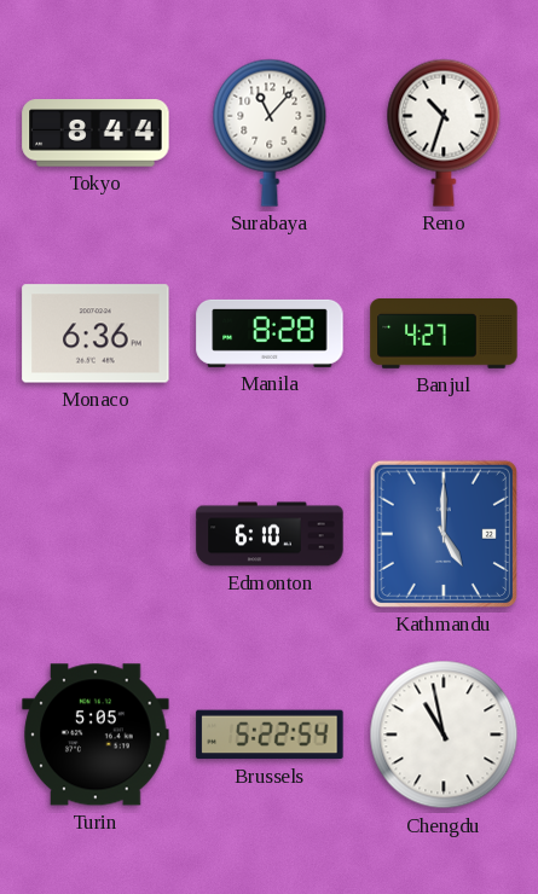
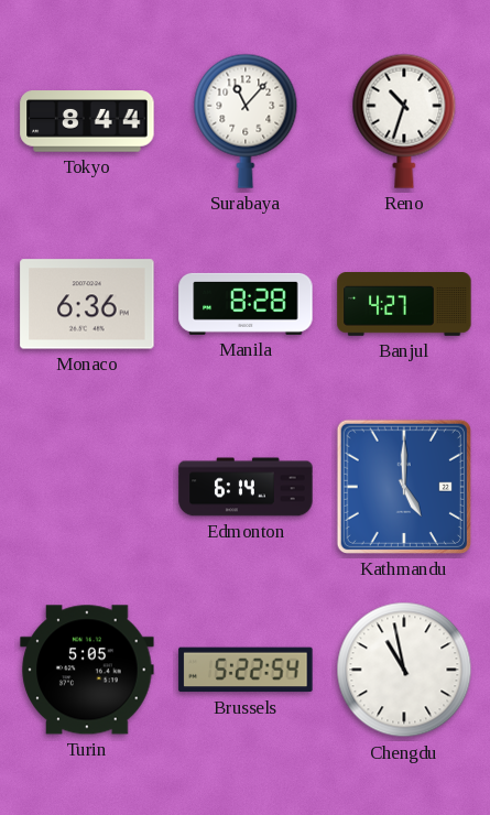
Edmonton: 6:10 -> 6:14 (246, 487)
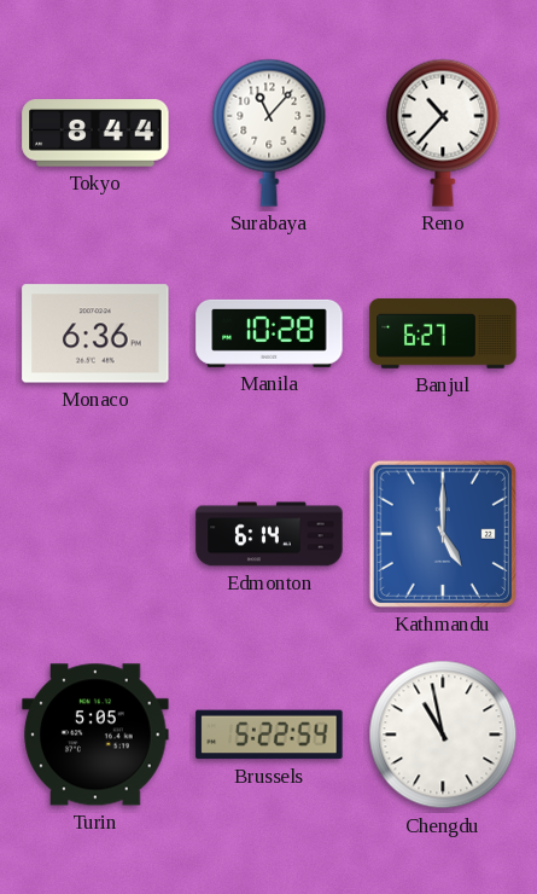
Reno: 10:33 -> 10:37 (443, 133)
Manila: 8:28 -> 10:28 (269, 333)
Banjul: 4:27 -> 6:27 (443, 335)
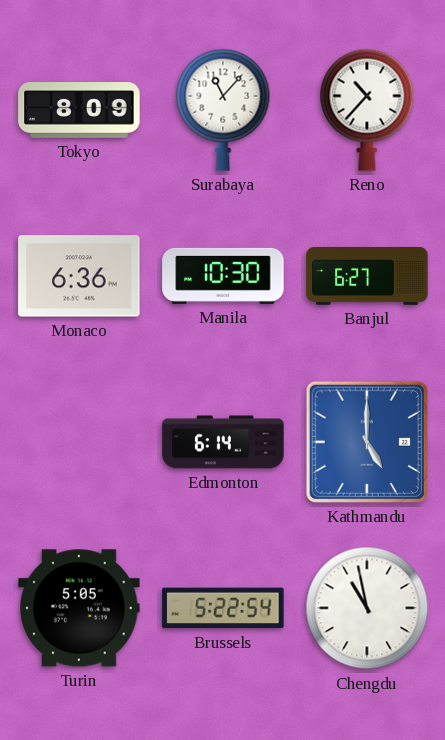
Tokyo: 8:44 -> 8:09 (79, 110)
Manila: 10:28 -> 10:30 (223, 276)
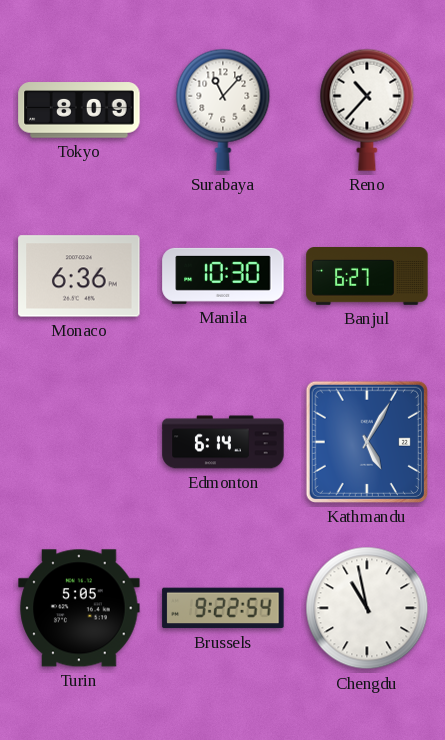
Kathmandu: 5:00 -> 5:05 (367, 442)
Brussels: 5:22 -> 9:22 (223, 608)
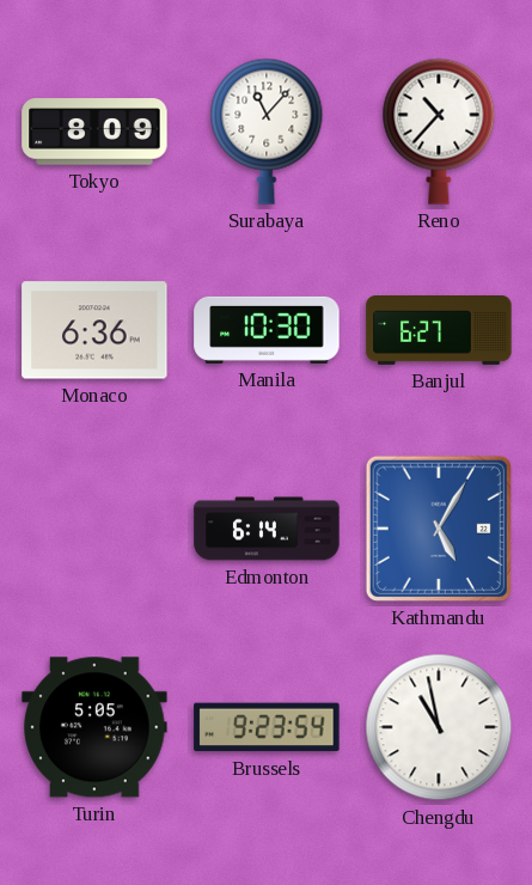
Brussels: 9:22 -> 9:23 (267, 727)
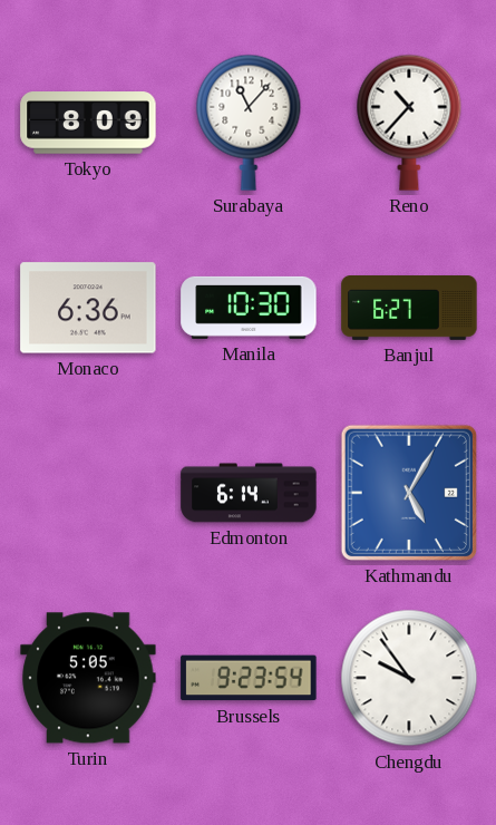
Chengdu: 10:58 -> 9:54 (409, 678)
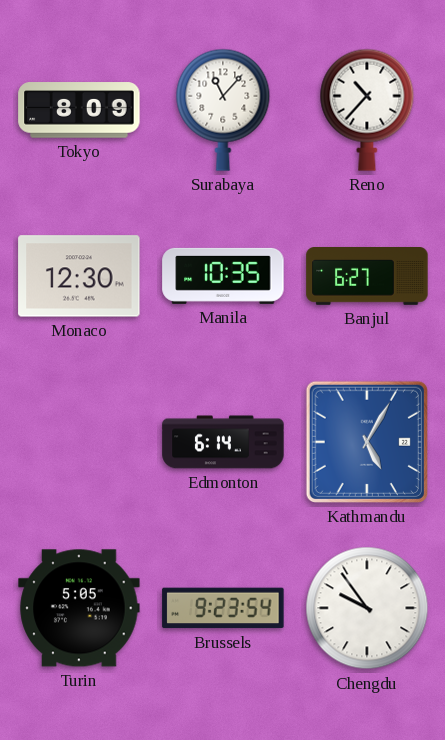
Monaco: 6:36 -> 12:30 (79, 276)
Manila: 10:30 -> 10:35 (223, 276)
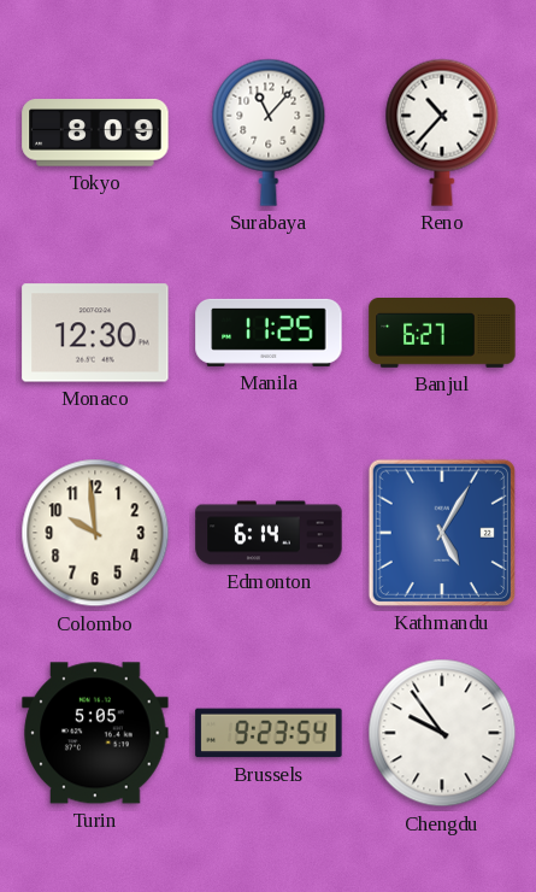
Manila: 10:35 -> 11:25 (269, 333)
Colombo: none -> 9:59 (95, 533)
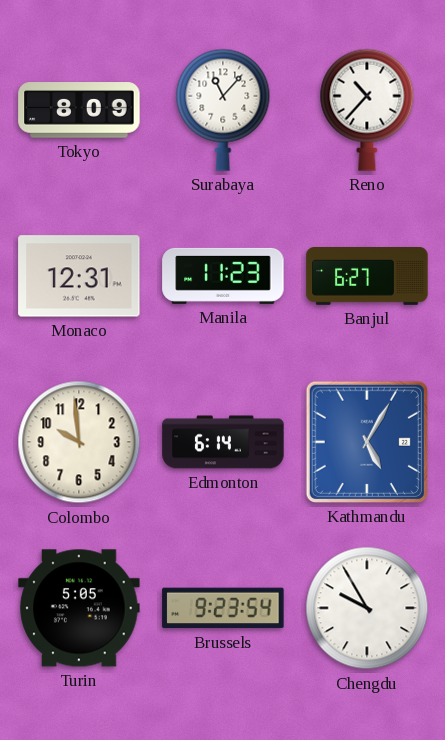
Monaco: 12:30 -> 12:31 (79, 276)
Manila: 11:25 -> 11:23 (223, 276)
Chengdu: 9:54 -> 9:55 (367, 608)
